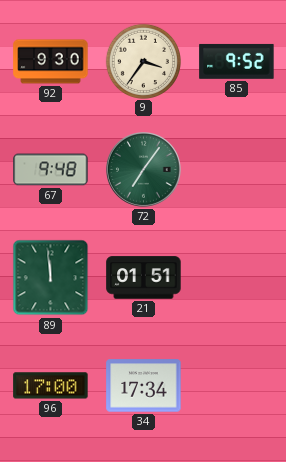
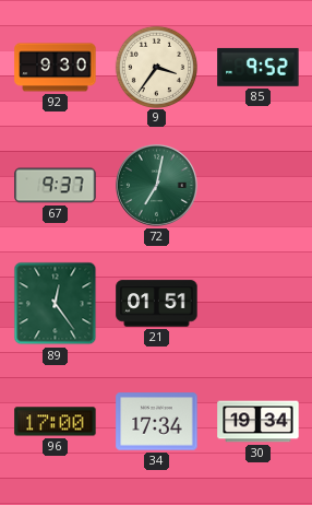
67: 9:48 -> 9:37 (56, 186)
72: 7:06 -> 7:02 (157, 186)
89: 11:59 -> 12:24 (56, 304)
30: none -> 19:34 (259, 422)
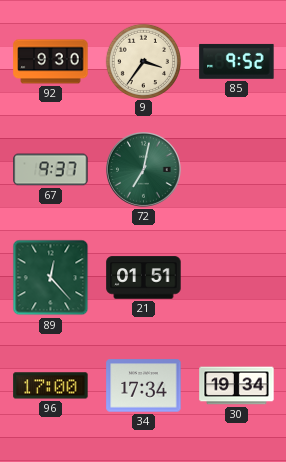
89: 12:24 -> 12:23 (51, 278)
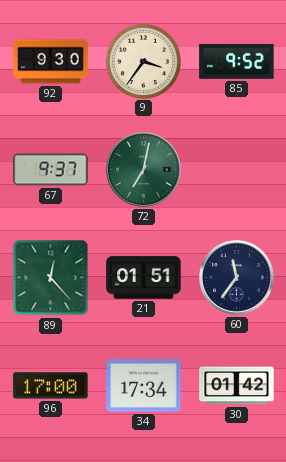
60: none -> 11:36 (237, 278)
30: 19:34 -> 01:42 (237, 386)
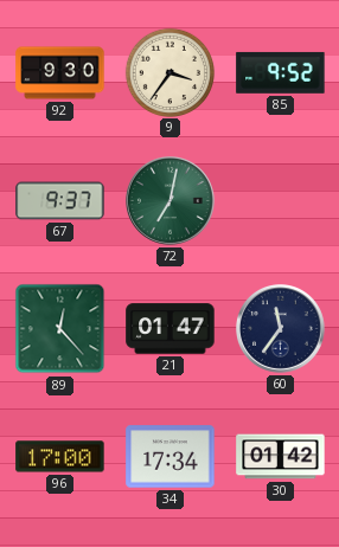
21: 01:51 -> 01:47 (171, 329)
